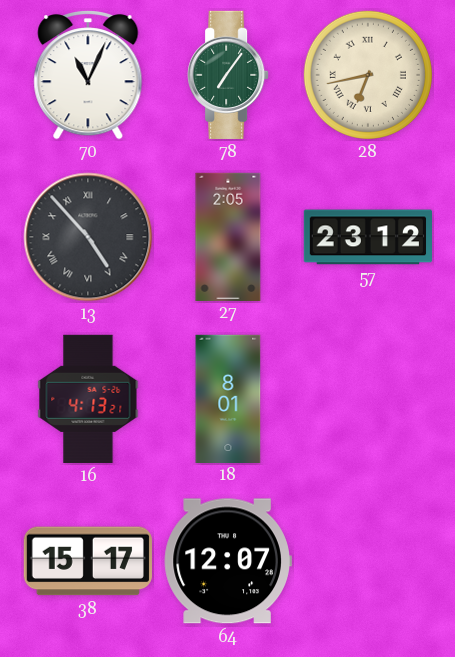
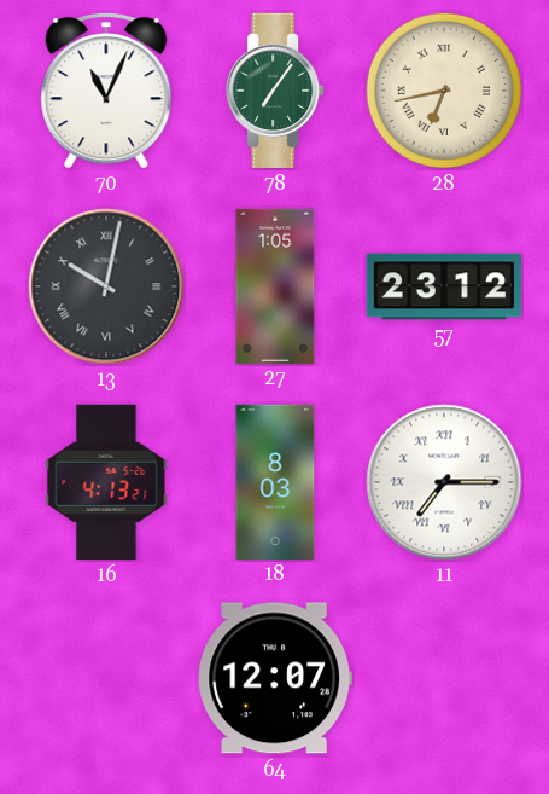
13: 4:53 -> 10:02 (106, 286)
27: 2:05 -> 1:05 (275, 285)
18: 8:01 -> 8:03 (275, 481)
11: none -> 7:15 (444, 482)
38: 15:17 -> none (88, 561)
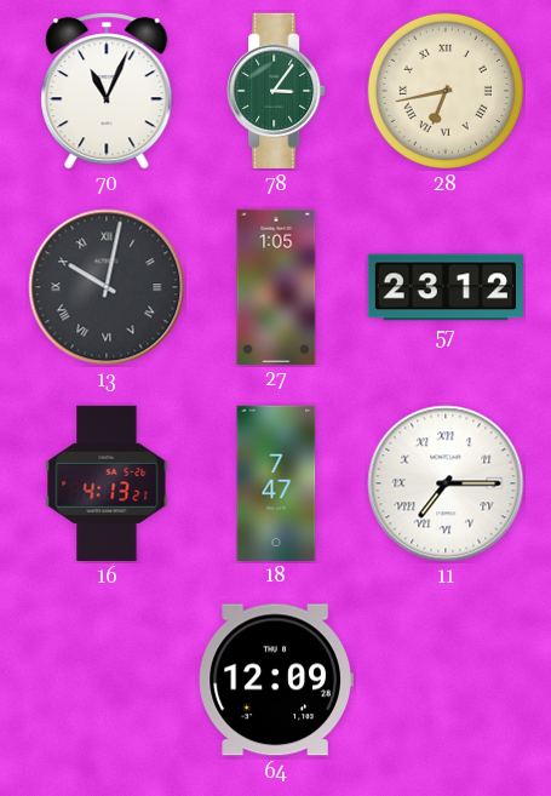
78: 7:06 -> 3:06 (276, 91)
18: 8:03 -> 7:47 (276, 482)
64: 12:07 -> 12:09 (276, 680)
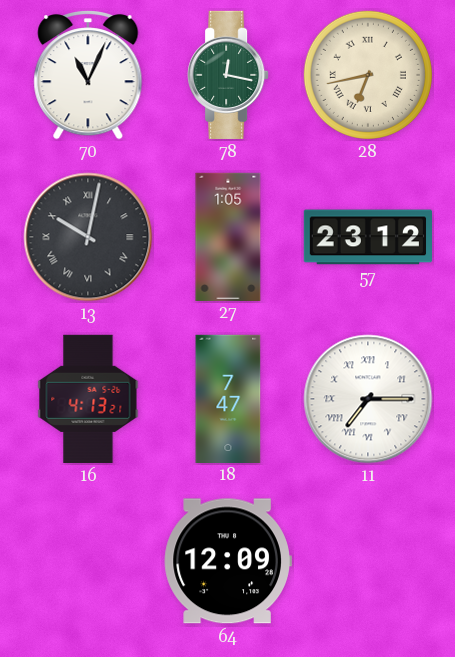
78: 3:06 -> 12:17 (228, 75)
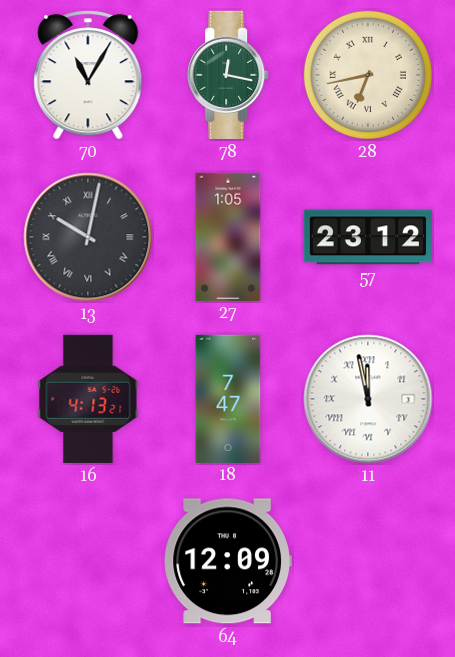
70: 11:04 -> 11:05 (88, 75)
11: 7:15 -> 11:58 (368, 399)
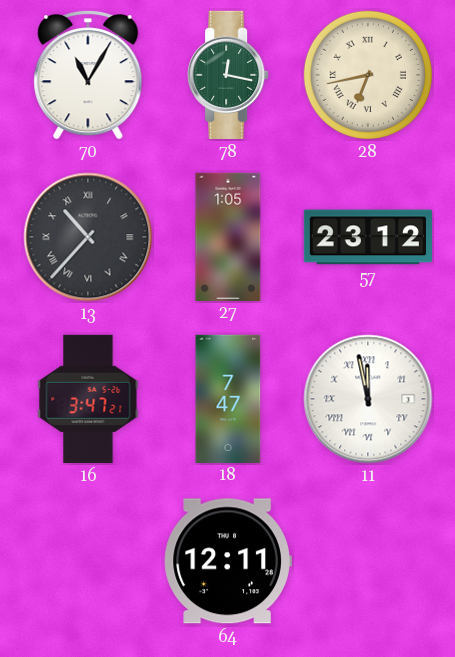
13: 10:02 -> 10:37 (88, 237)
16: 4:13 -> 3:47 (88, 399)
64: 12:09 -> 12:11 (228, 561)
